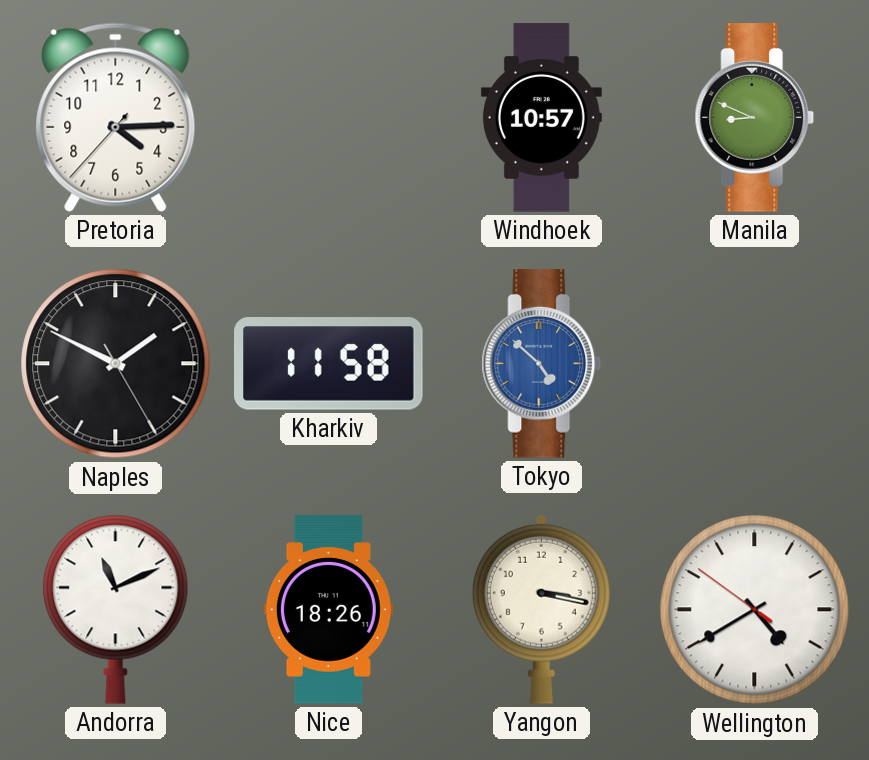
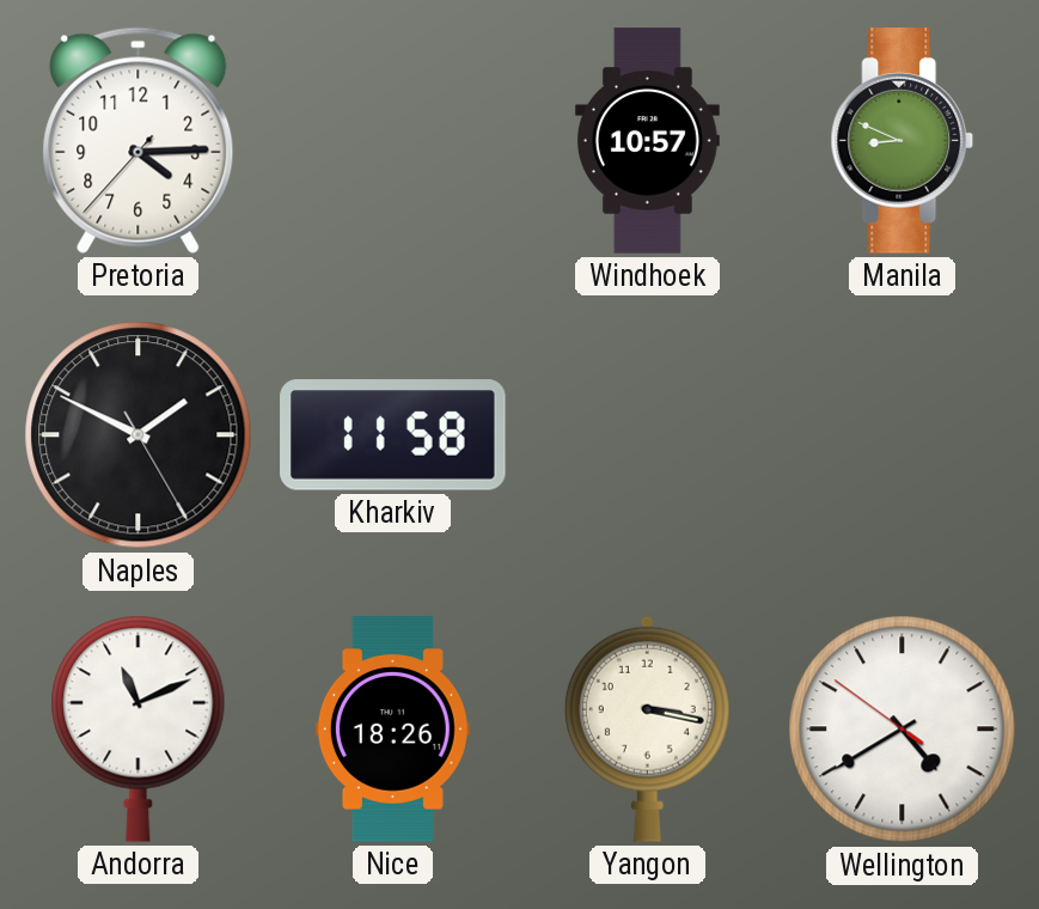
Tokyo: 4:52 -> none (542, 364)
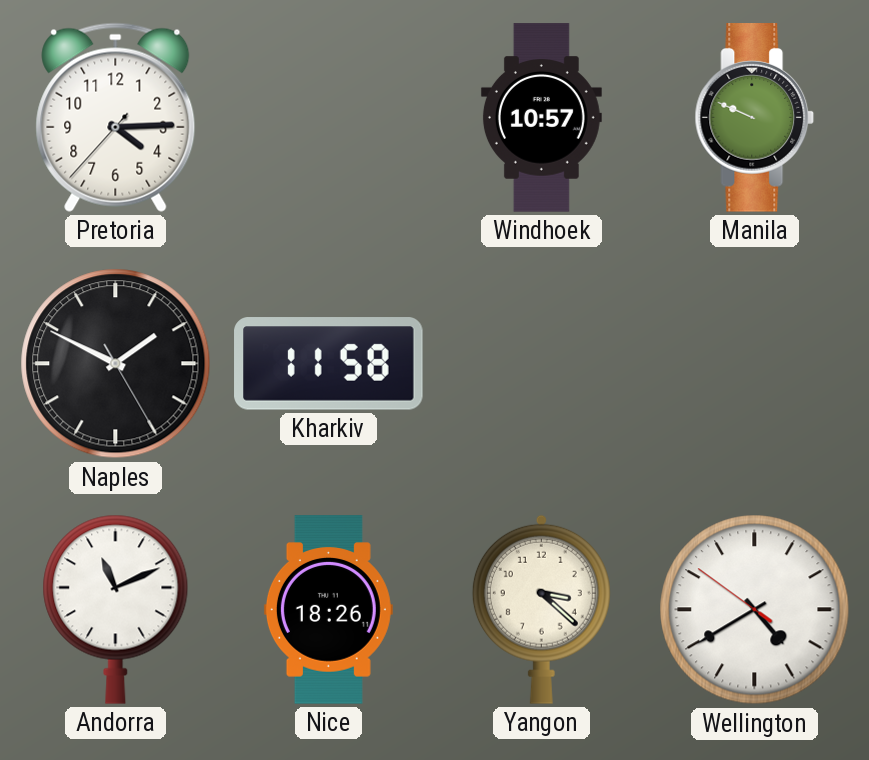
Manila: 8:49 -> 9:49 (755, 118)
Yangon: 3:17 -> 3:22 (541, 609)
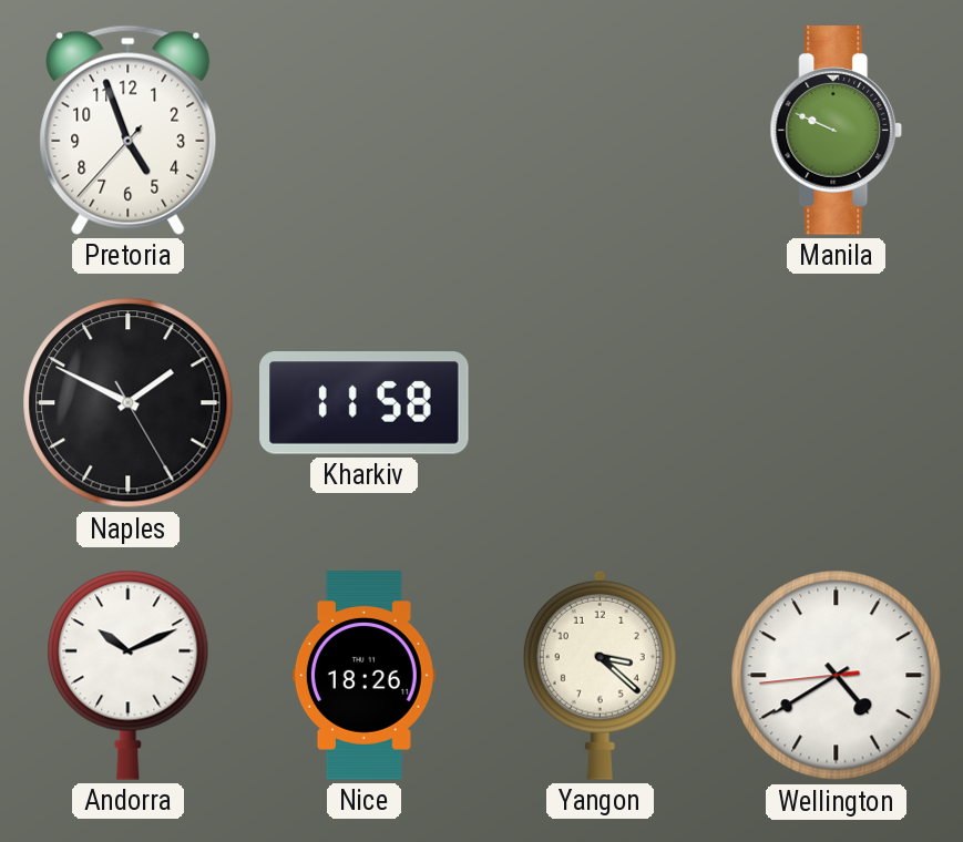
Pretoria: 4:14 -> 4:56 (129, 130)
Windhoek: 10:57 -> none (541, 118)
Andorra: 11:11 -> 10:11 (129, 675)
Wellington: 4:39:51 -> 4:39:44 (837, 676)
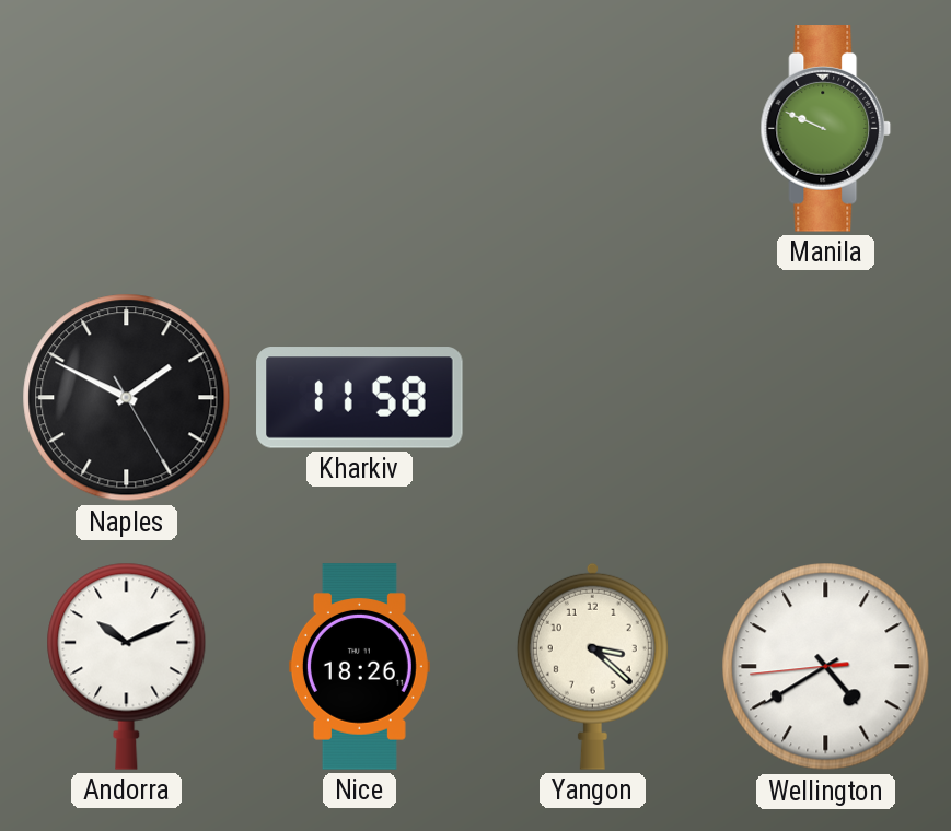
Pretoria: 4:56 -> none (129, 130)
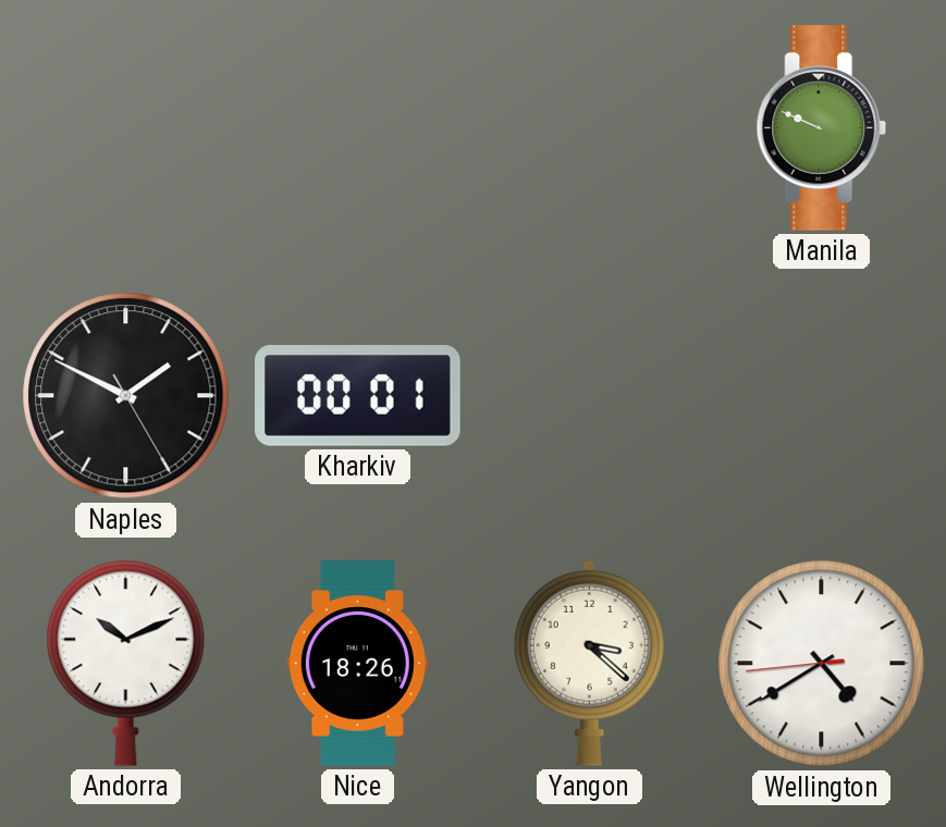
Kharkiv: 11:58 -> 00:01 (358, 396)
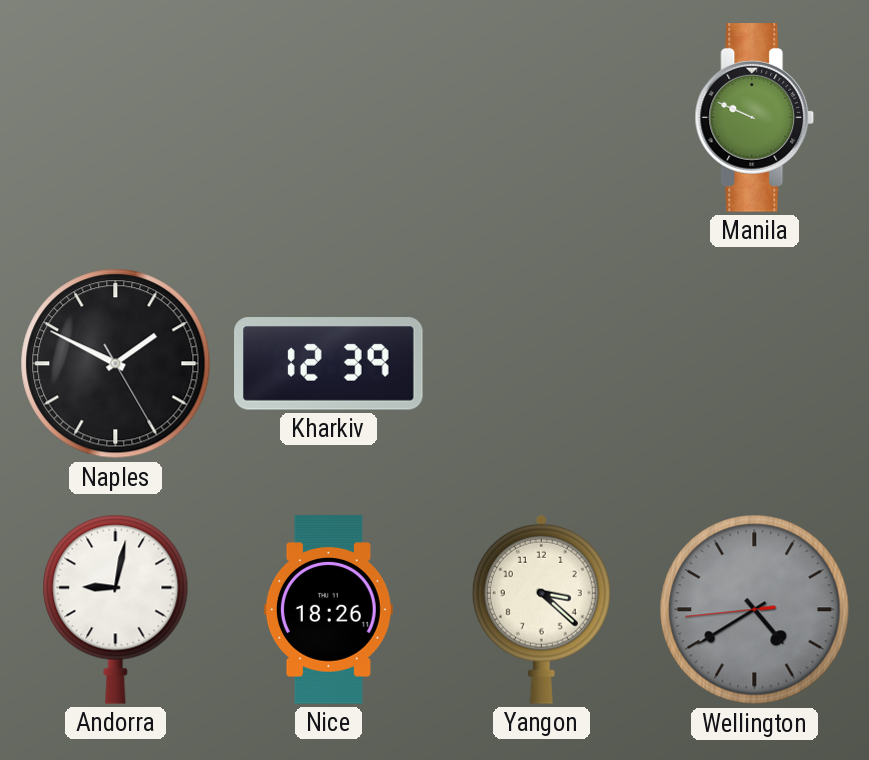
Kharkiv: 00:01 -> 12:39 (329, 364)
Andorra: 10:11 -> 9:02 (116, 609)
Wellington dial: white -> grey (755, 610)
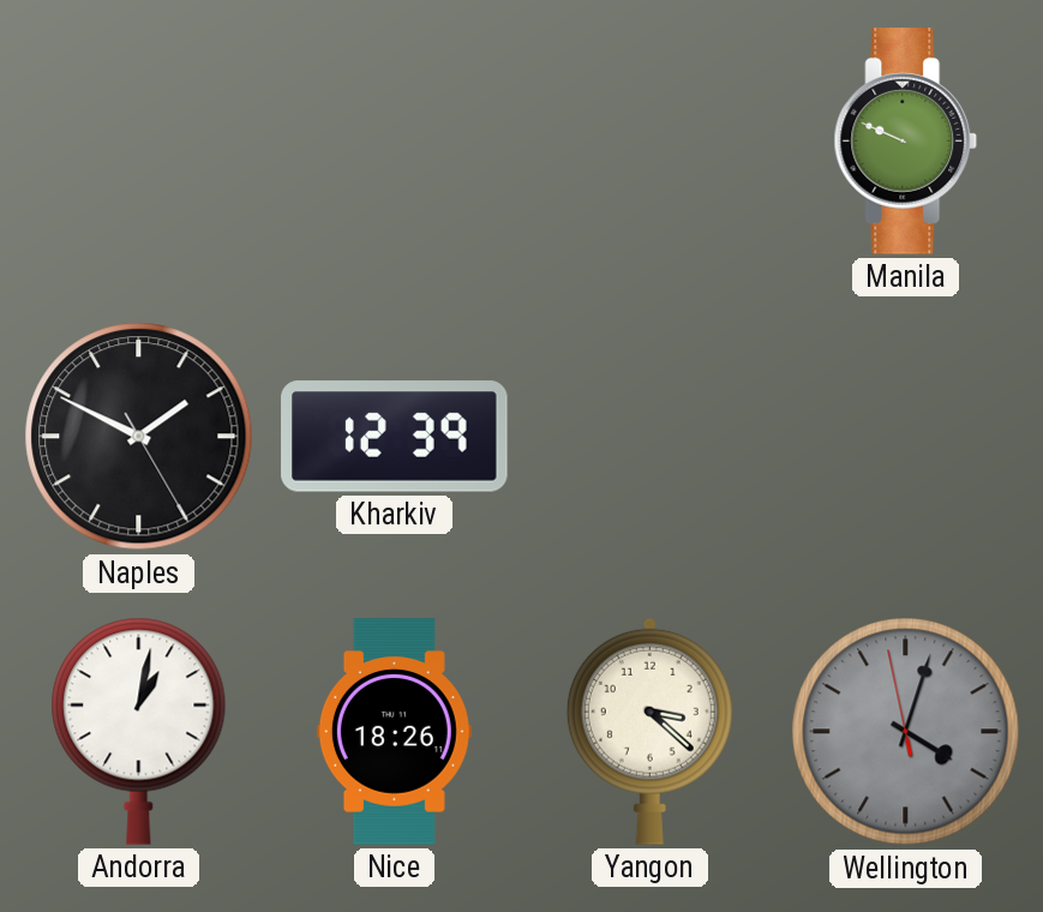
Andorra: 9:02 -> 1:02 (139, 731)
Wellington: 4:39 -> 4:02 (906, 732)
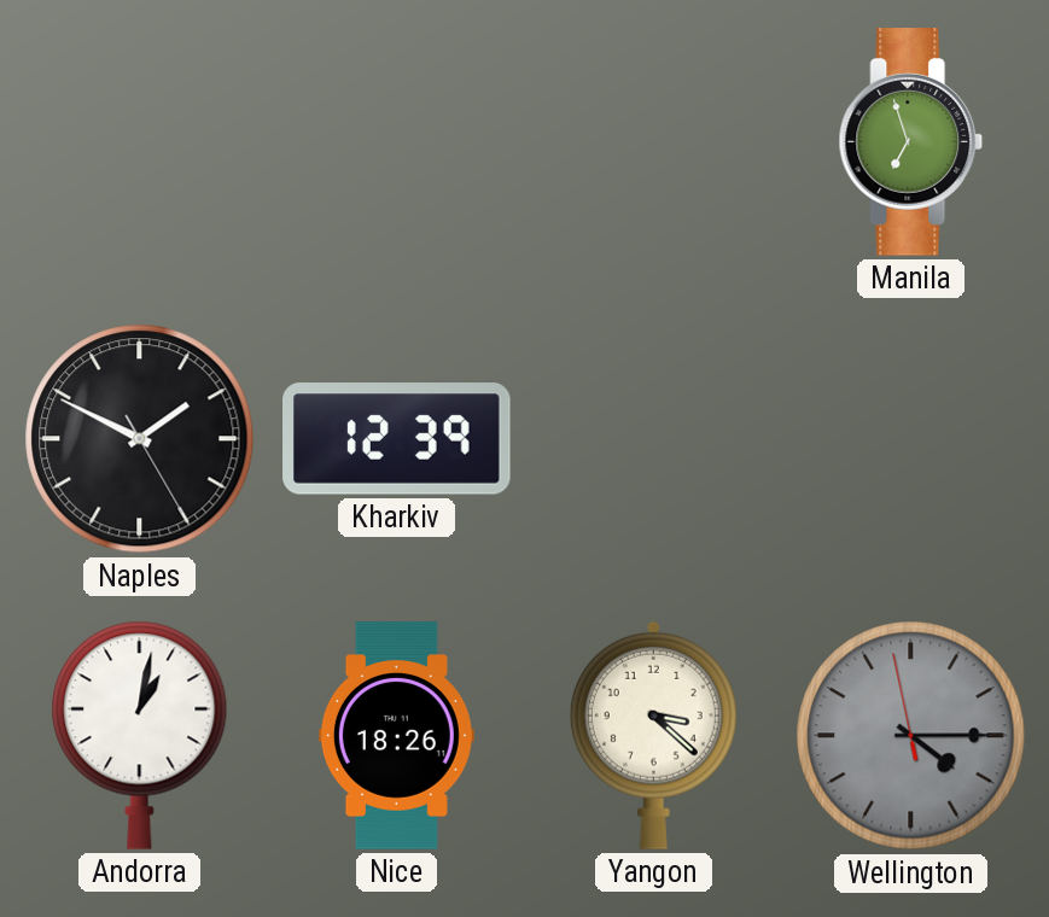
Manila: 9:49 -> 6:57 (911, 142)
Wellington: 4:02 -> 4:14 (911, 736)
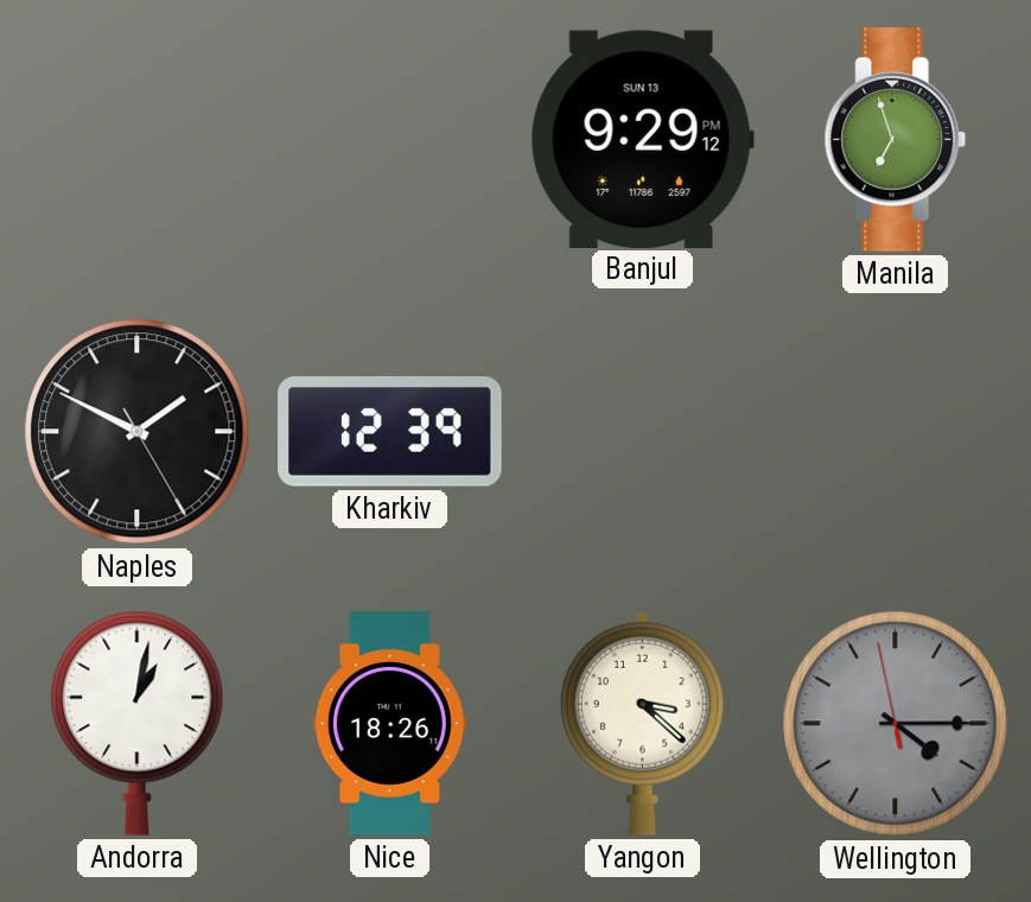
Banjul: none -> 9:29 (642, 139)
